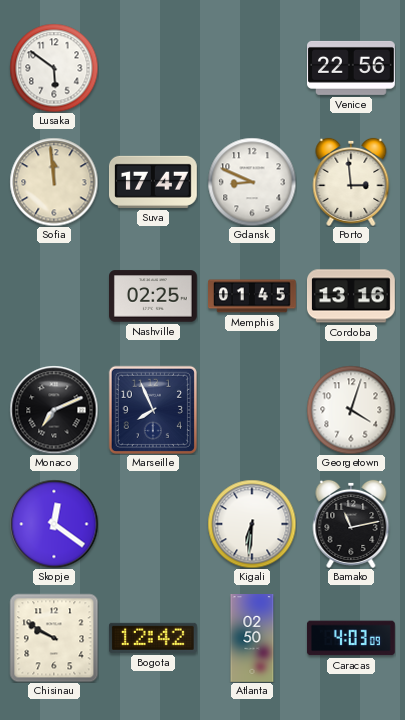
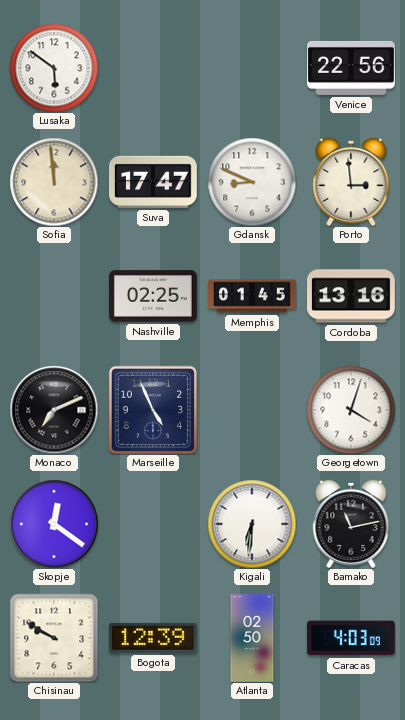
Marseille: 7:56 -> 4:56 (153, 410)
Bogota: 12:42 -> 12:39 (153, 638)
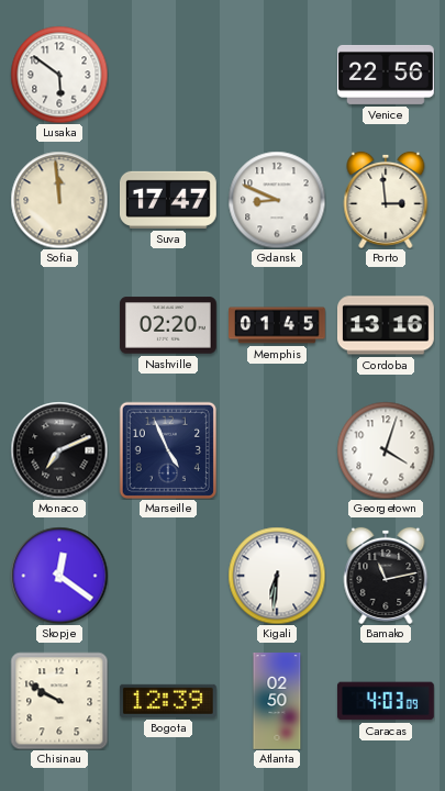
Nashville: 02:25 -> 02:20 (169, 325)
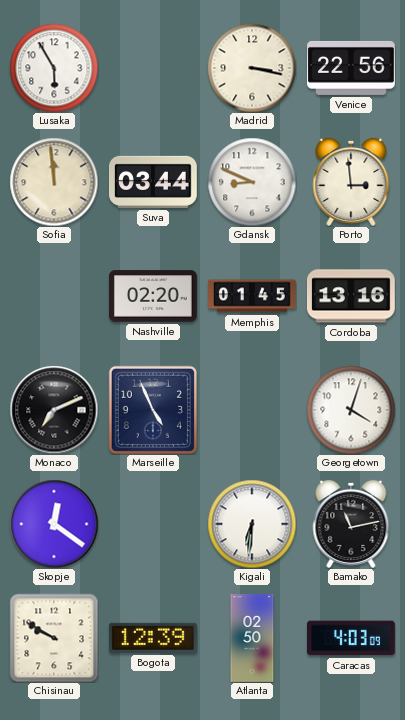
Lusaka: 5:51 -> 5:55 (54, 68)
Madrid: none -> 3:17 (252, 68)
Suva: 17:47 -> 03:44 (153, 182)
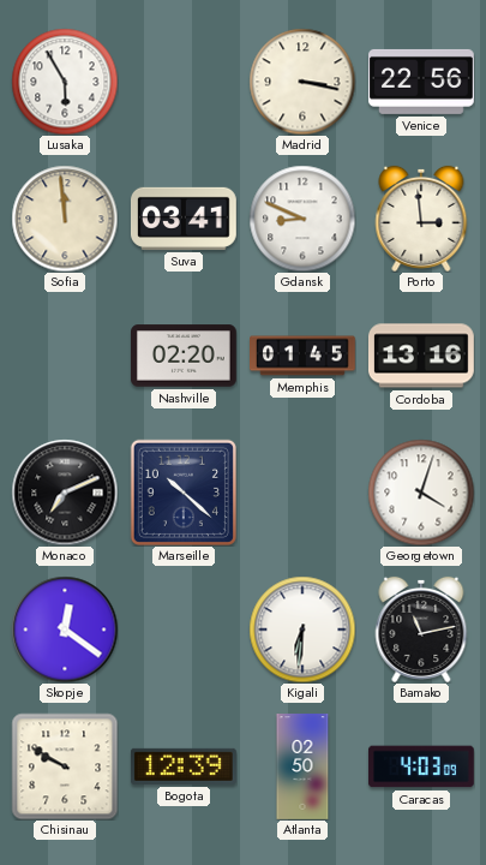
Suva: 03:44 -> 03:41 (184, 219)
Marseille: 4:56 -> 10:22 (184, 493)
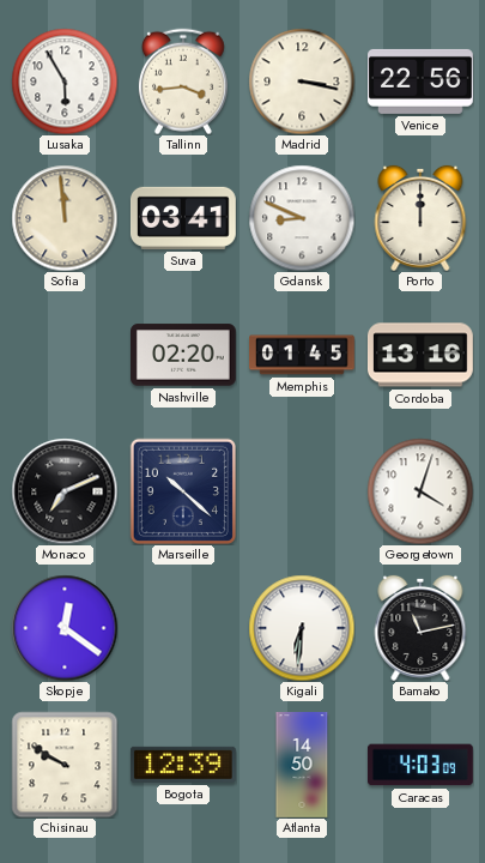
Tallinn: none -> 3:44 (183, 82)
Porto: 2:59 -> 12:00 (420, 218)
Atlanta: 02:50 -> 14:50 (302, 765)
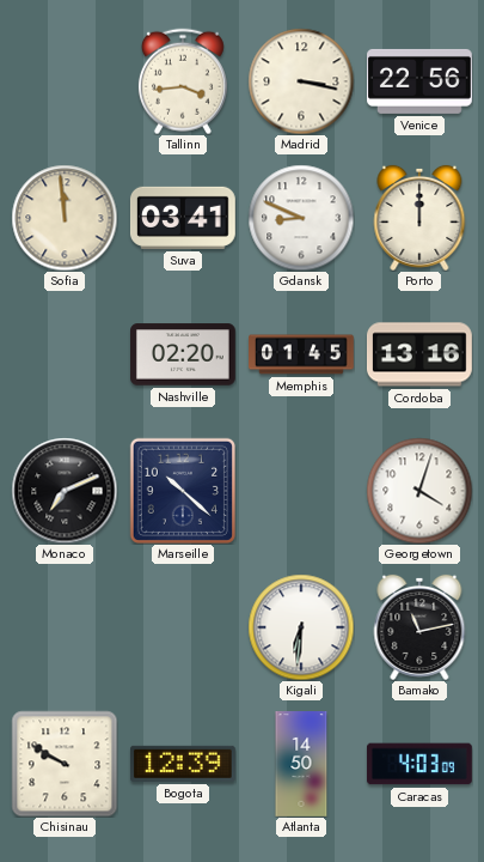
Lusaka: 5:55 -> none (65, 82)
Skopje: 12:21 -> none (65, 628)
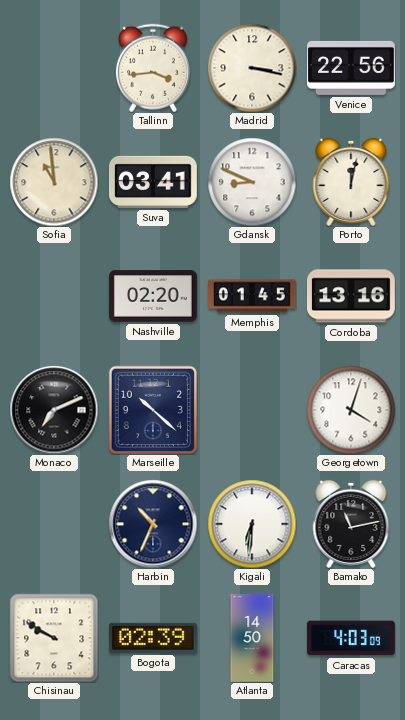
Sofia: 11:59 -> 10:59 (54, 182)
Porto: 12:00 -> 12:02 (351, 182)
Harbin: none -> 10:34 (153, 524)
Bogota: 12:39 -> 02:39 (153, 638)
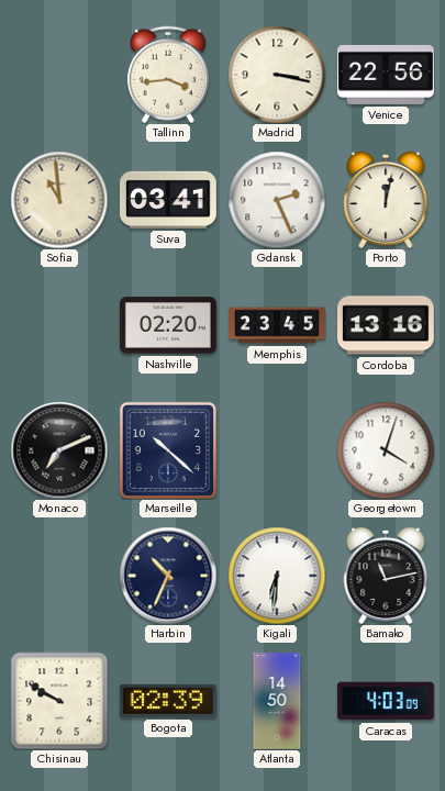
Gdansk: 8:49 -> 2:26 (277, 200)
Memphis: 01:45 -> 23:45 (278, 325)
